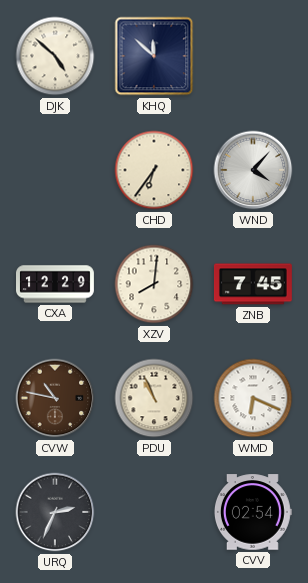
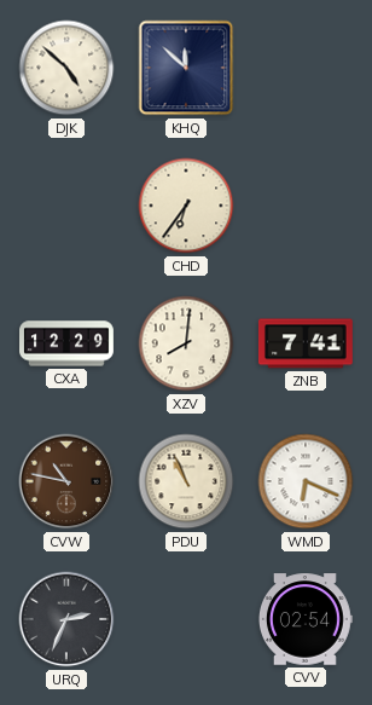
WND: 4:07 -> none (253, 170)
ZNB: 7:45 -> 7:41 (306, 343)
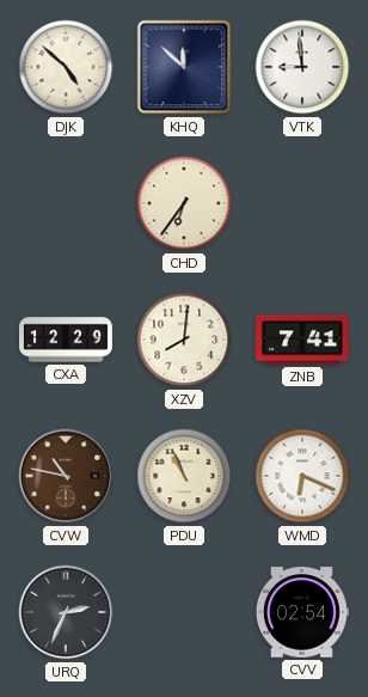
VTK: none -> 8:59 (302, 67)
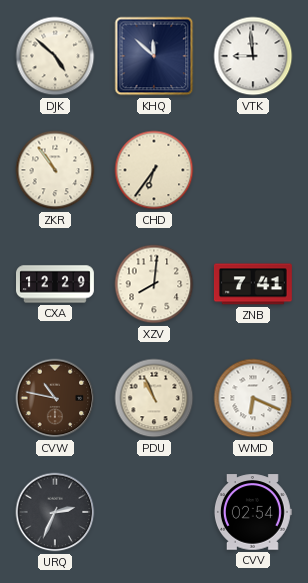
ZKR: none -> 10:54 (55, 170)
